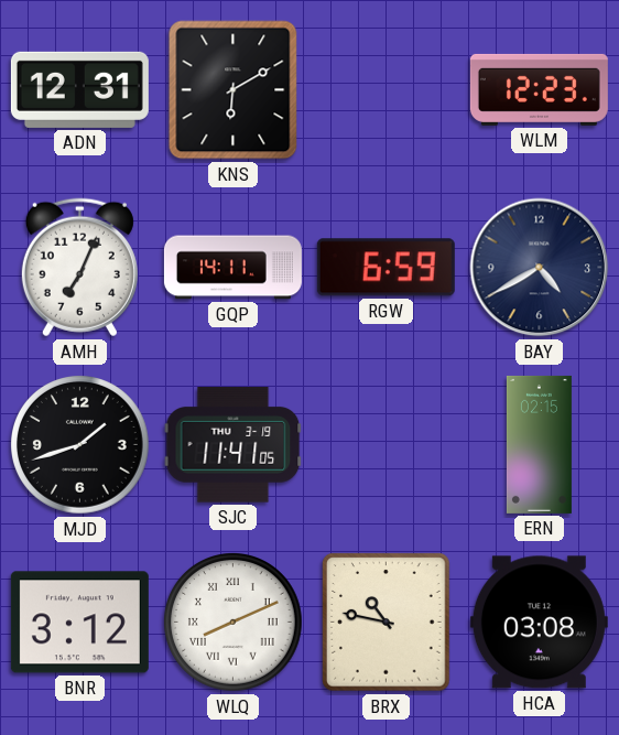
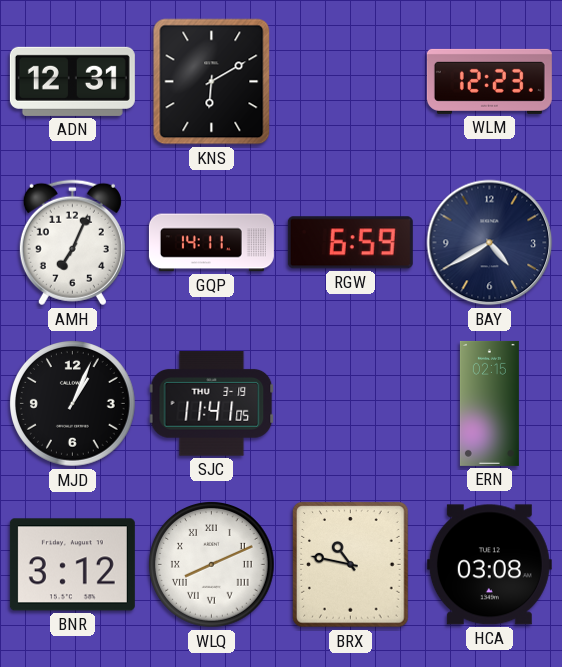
MJD: 1:42 -> 1:04 (73, 404)
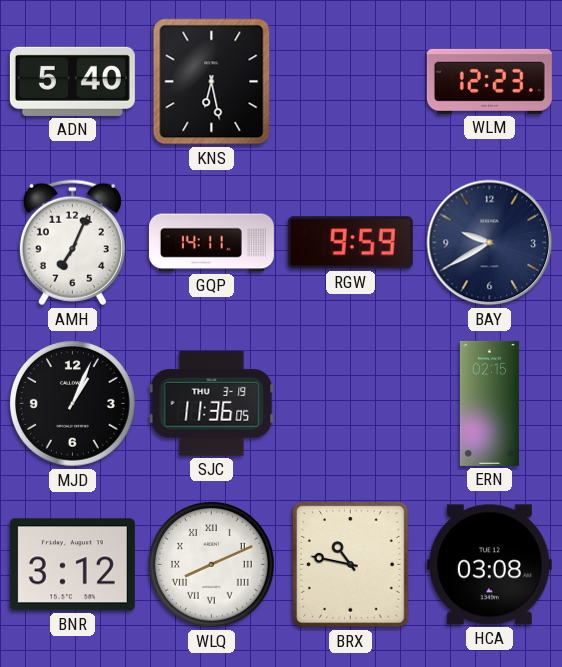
ADN: 12:31 -> 5:40 (72, 81)
KNS: 6:10 -> 6:28 (212, 82)
RGW: 6:59 -> 9:59 (350, 243)
BAY: 4:40 -> 9:40 (490, 243)
SJC: 11:41 -> 11:36 (212, 404)
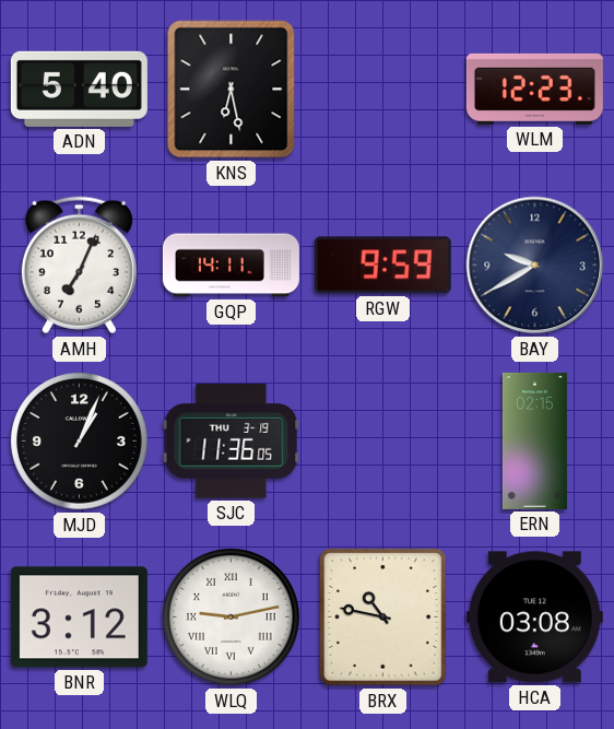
WLQ: 8:11 -> 9:13 (232, 618)
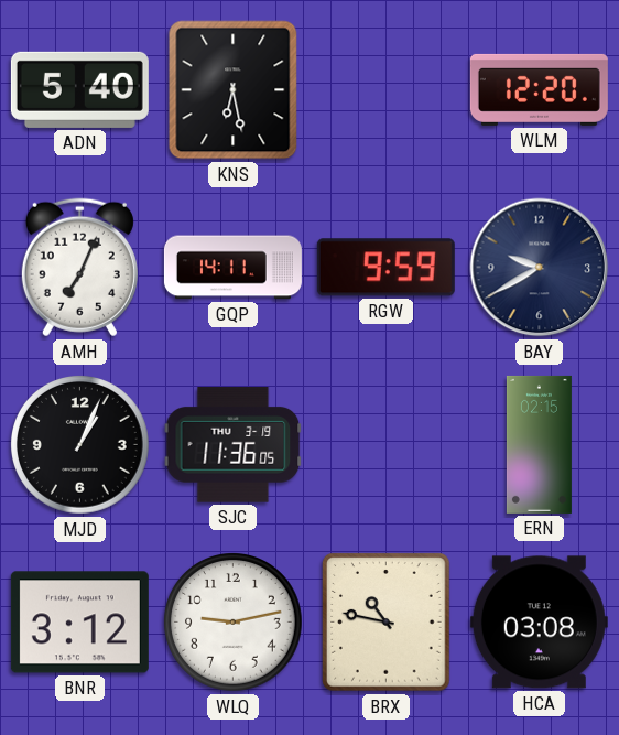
WLM: 12:23 -> 12:20 (539, 89)
WLQ numerals: Roman -> Arabic (234, 623)
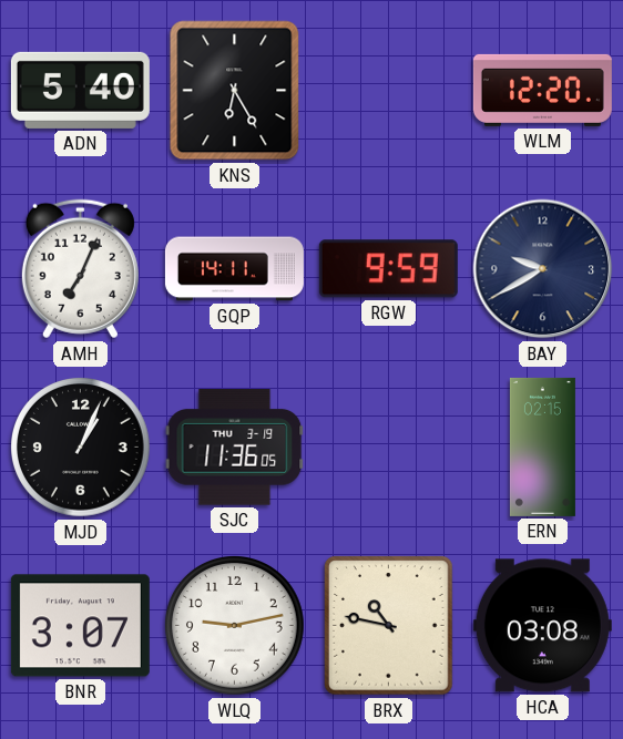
KNS: 6:28 -> 6:25 (235, 91)
BNR: 3:12 -> 3:07 (80, 626)
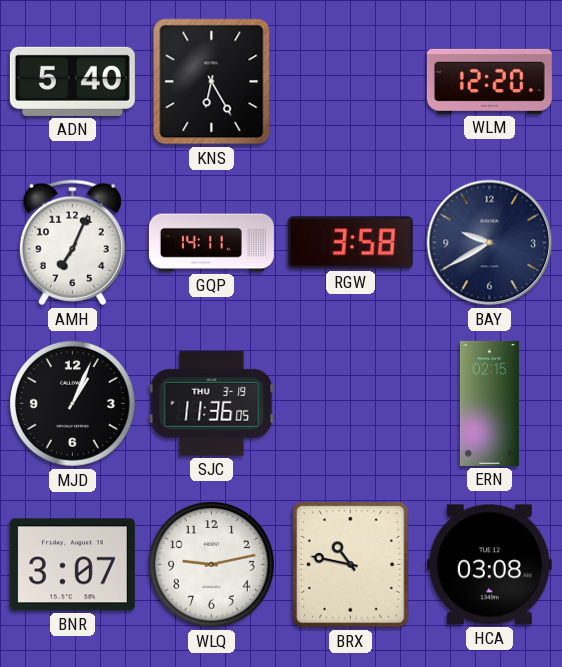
RGW: 9:59 -> 3:58 (350, 243)
